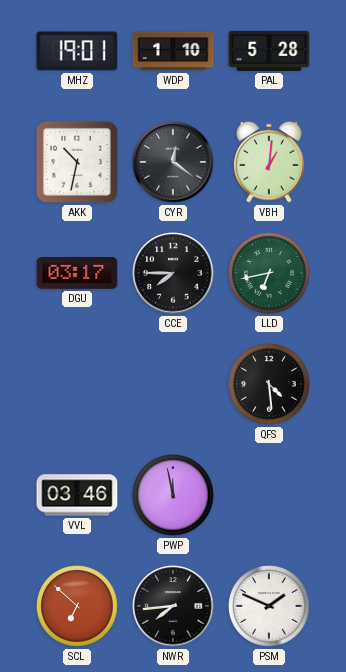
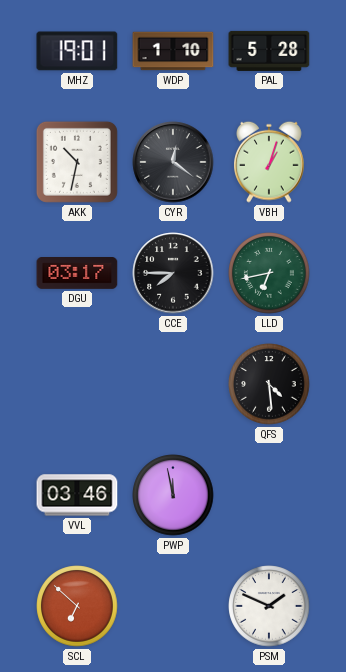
VBH: 1:01 -> 1:03 (270, 162)
NWR: 7:44 -> none (173, 606)
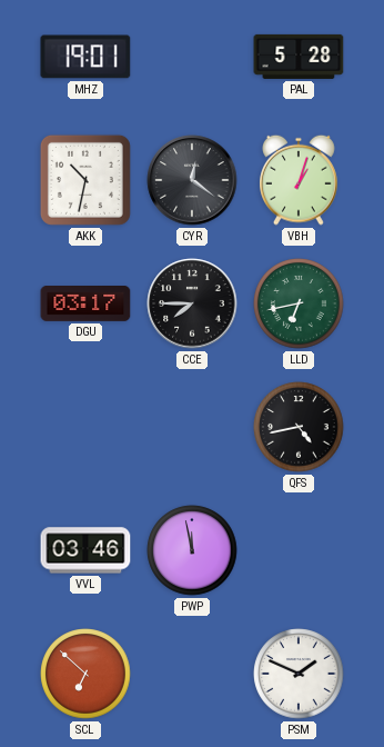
WDP: 1:10 -> none (173, 51)
QFS: 4:29 -> 4:43 (299, 427)
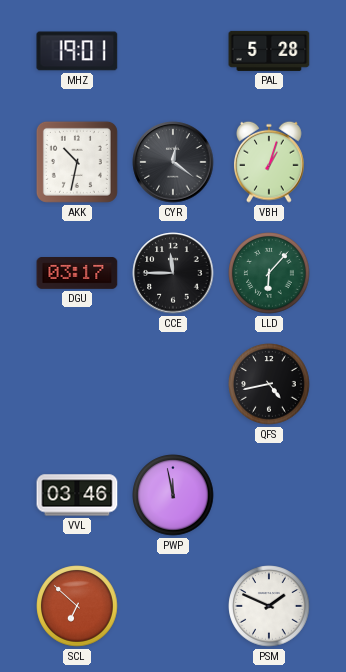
CCE: 7:45 -> 11:45 (173, 273)
LLD: 6:43 -> 6:07 (269, 273)
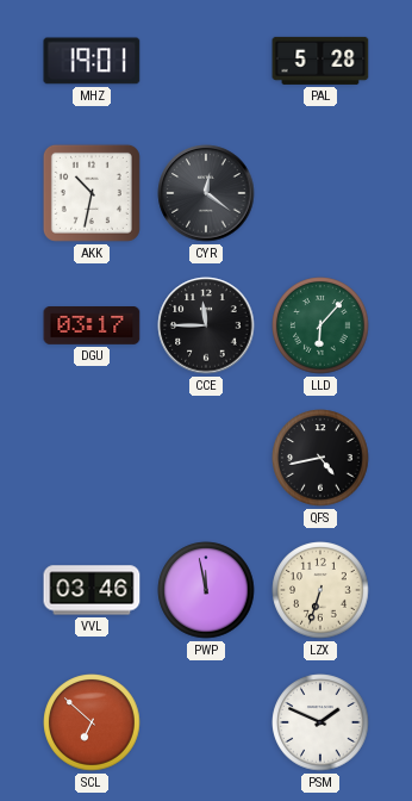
VBH: 1:03 -> none (270, 162)
LZX: none -> 6:33 (320, 590)
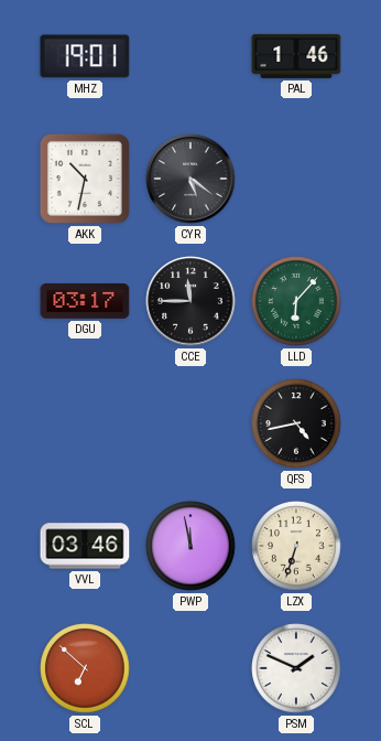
PAL: 5:28 -> 1:46 (296, 56)
CYR: 12:21 -> 5:21 (190, 179)
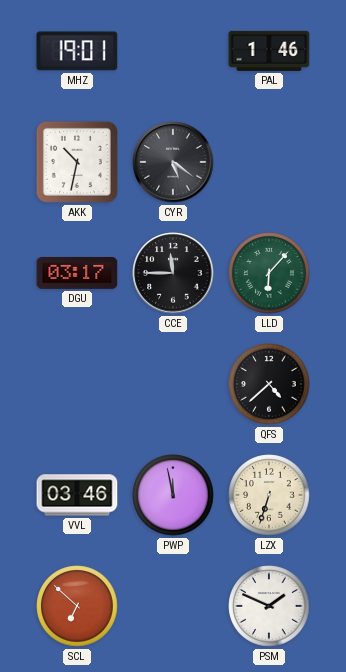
QFS: 4:43 -> 4:38 (269, 384)
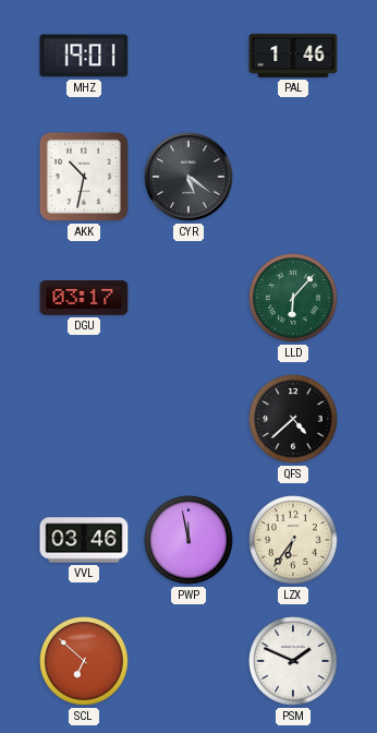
CCE: 11:45 -> none (173, 273)
LZX: 6:33 -> 6:36 (293, 540)
